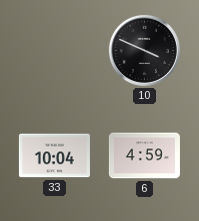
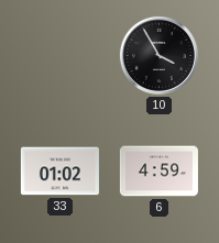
10: 3:49 -> 3:55 (158, 55)
33: 10:04 -> 01:02 (59, 172)
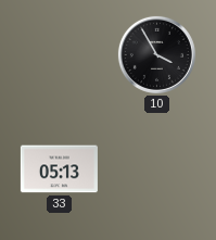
33: 01:02 -> 05:13 (59, 169)
6: 4:59 -> none (158, 172)
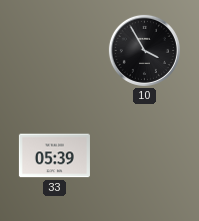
33: 05:13 -> 05:39 (54, 156)
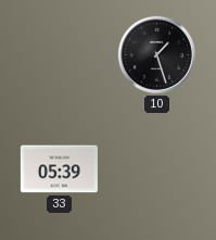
10: 3:55 -> 1:27 (156, 54)
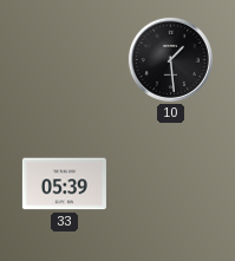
10: 1:27 -> 1:29 (170, 59)
